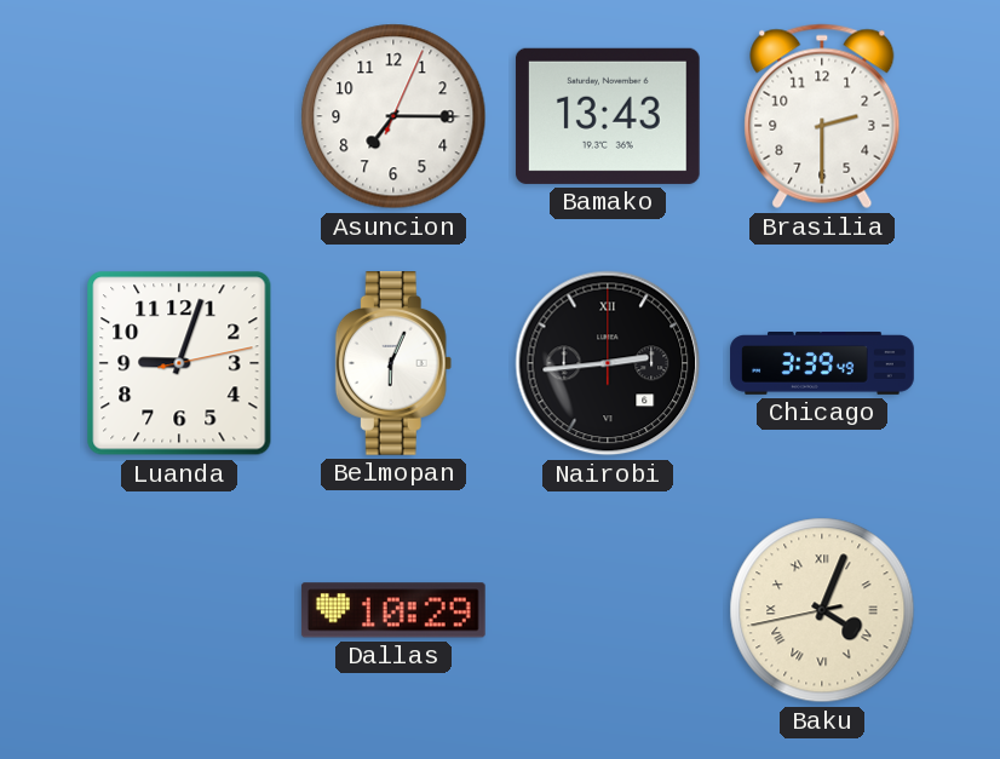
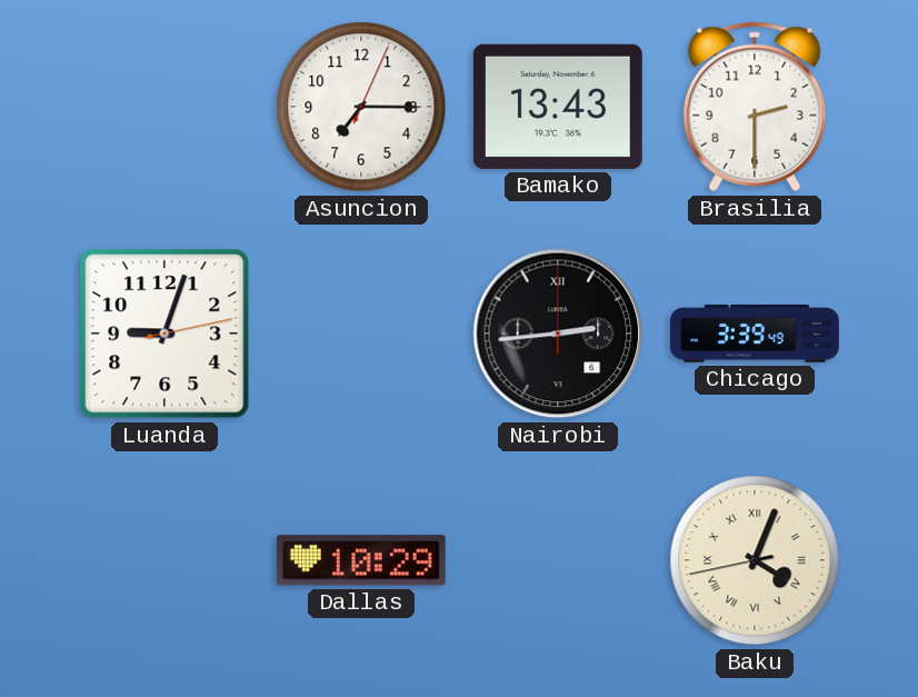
Belmopan: 6:04 -> none (393, 364)
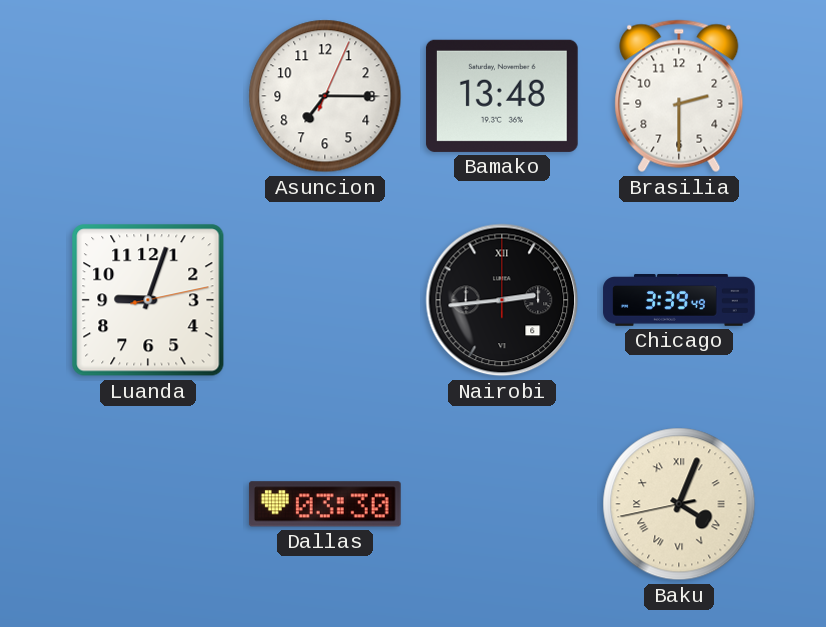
Bamako: 13:43 -> 13:48 (502, 96)
Dallas: 10:29 -> 03:30 (325, 504)
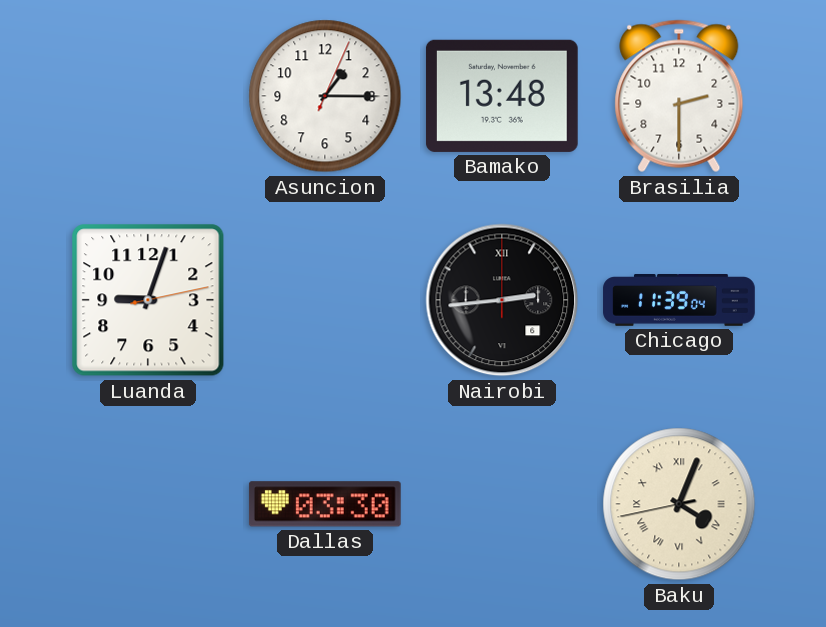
Asuncion: 7:15 -> 1:15 (325, 96)
Chicago: 3:39 -> 11:39 (679, 301)
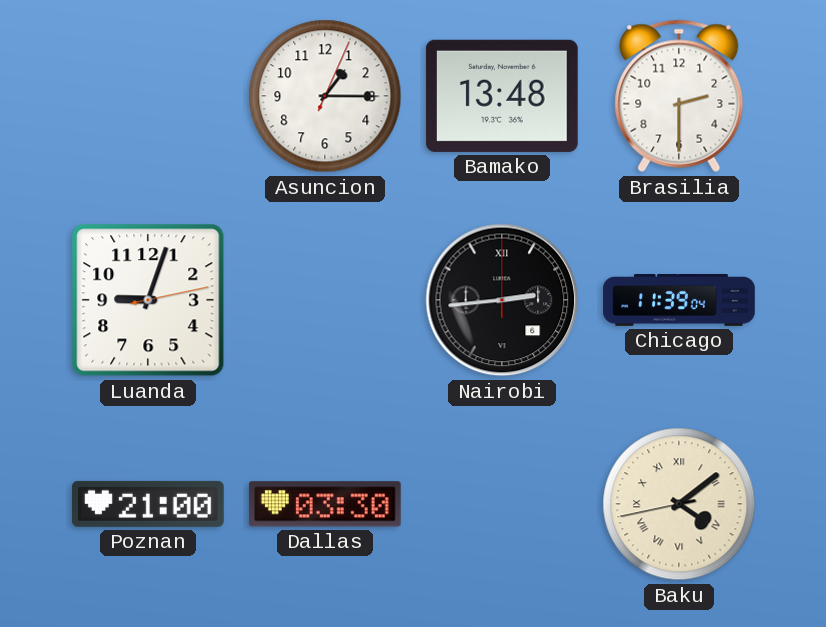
Poznan: none -> 21:00 (149, 504)
Baku: 4:03 -> 4:08 (679, 504)
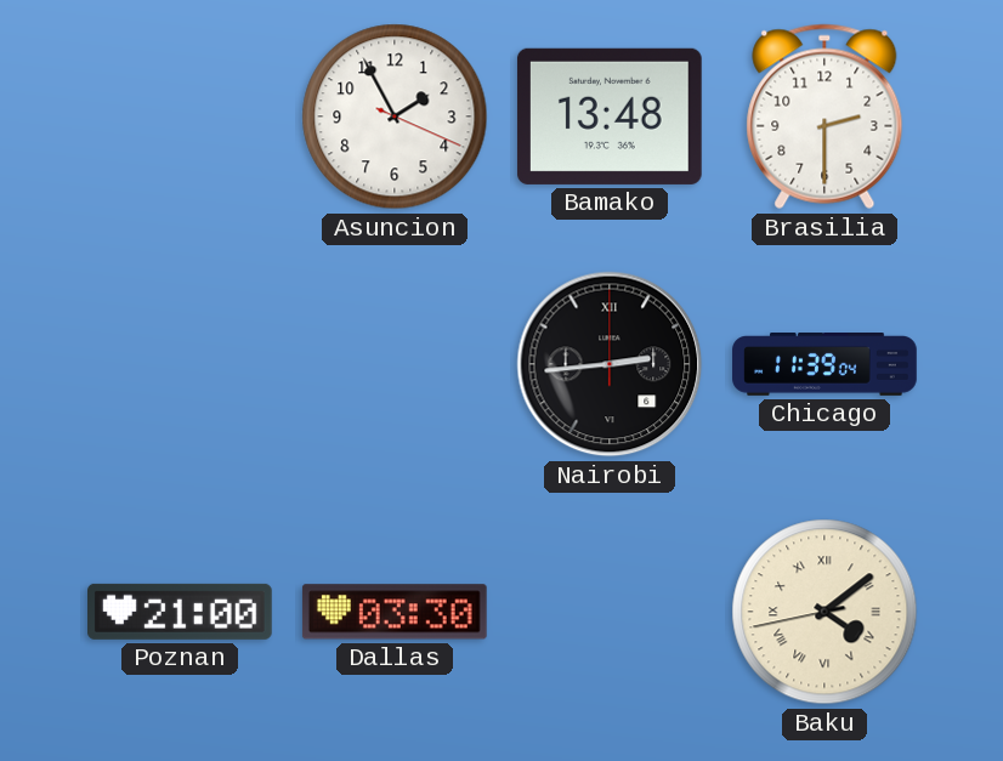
Asuncion: 1:15 -> 1:55 (395, 117)
Luanda: 9:03 -> none (148, 300)
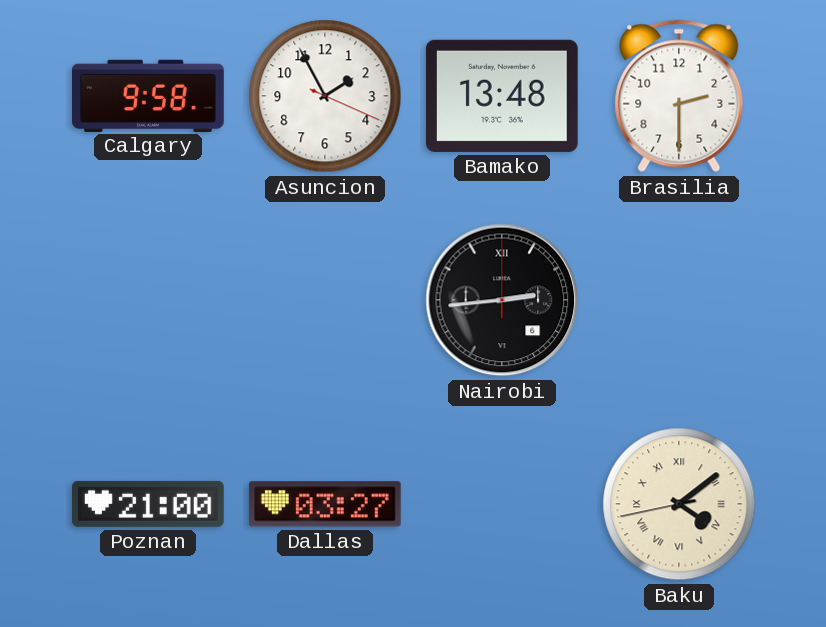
Calgary: none -> 9:58 (149, 95)
Chicago: 11:39 -> none (824, 365)
Dallas: 03:30 -> 03:27 (325, 504)
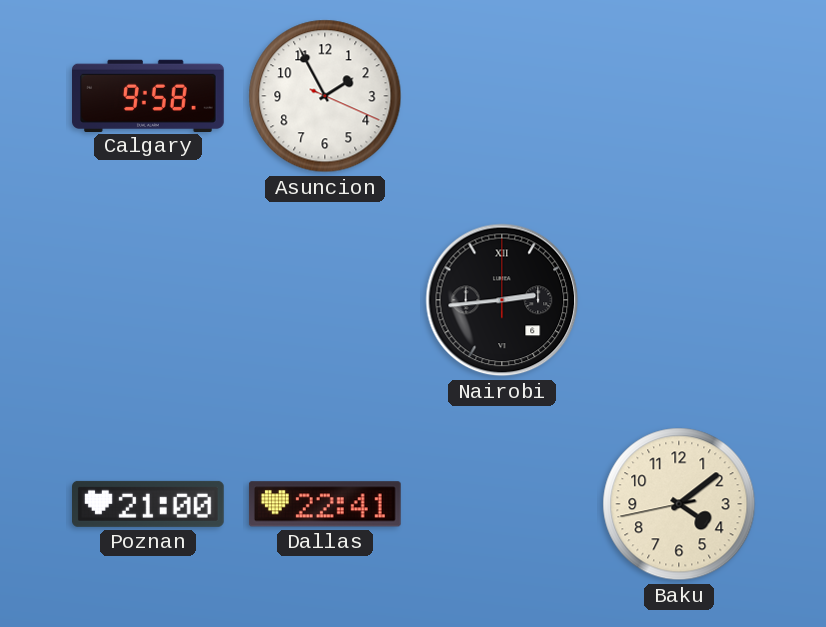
Bamako: 13:48 -> none (502, 96)
Brasilia: 2:30 -> none (679, 96)
Dallas: 03:27 -> 22:41 (325, 504)
Baku numerals: Roman -> Arabic (679, 504)
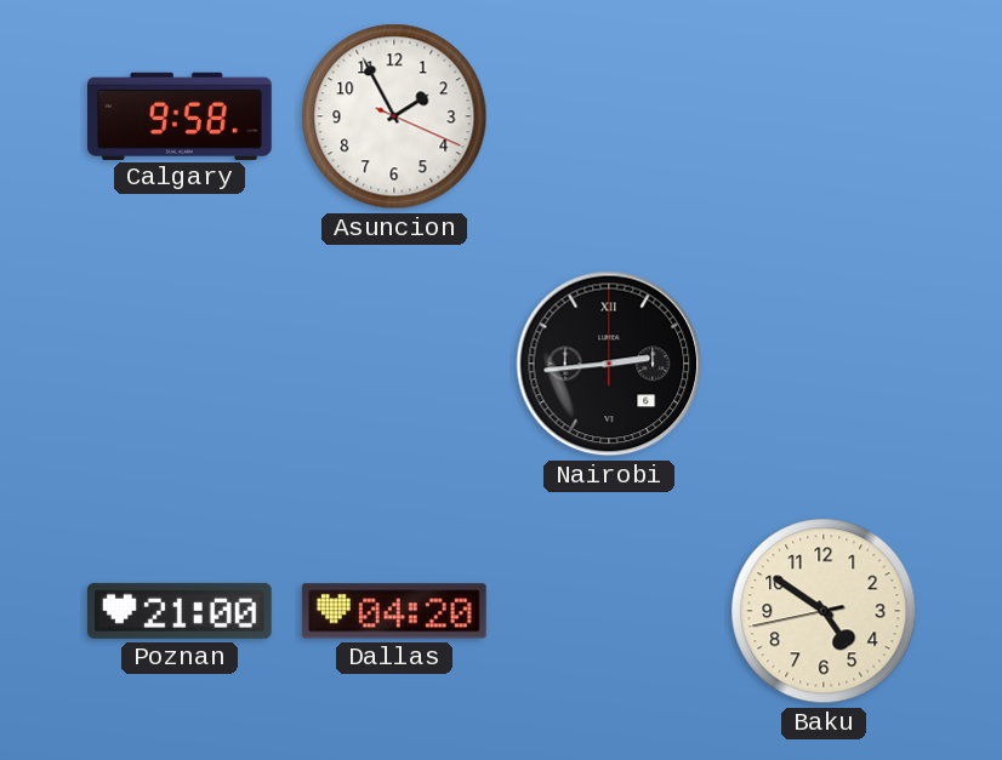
Dallas: 22:41 -> 04:20 (394, 611)
Baku: 4:08 -> 4:50 (824, 611)
